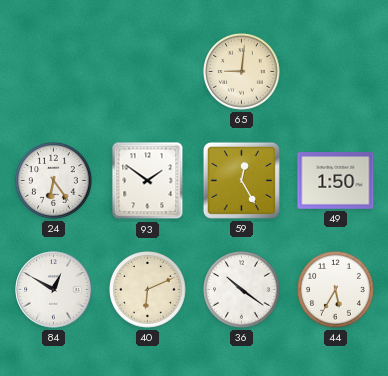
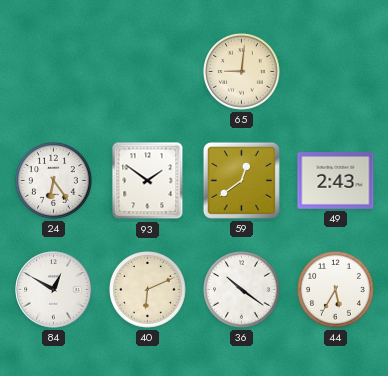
59: 12:25 -> 12:39 (241, 180)
49: 1:50 -> 2:43 (336, 181)
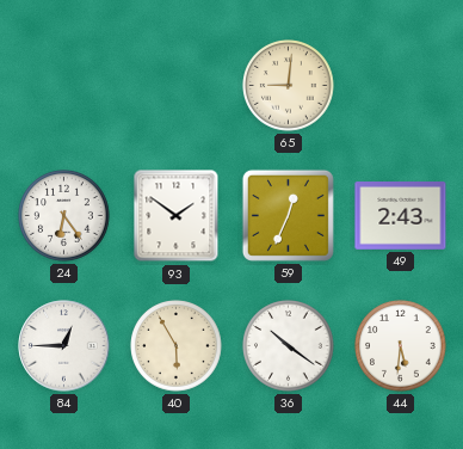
59: 12:39 -> 12:34 (288, 215)
84: 12:50 -> 12:45 (64, 346)
40: 6:11 -> 5:55 (177, 346)
44: 5:35 -> 5:31 (401, 346)
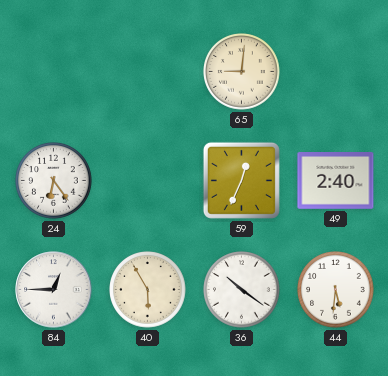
93: 1:51 -> none (177, 216)
49: 2:43 -> 2:40 (336, 181)
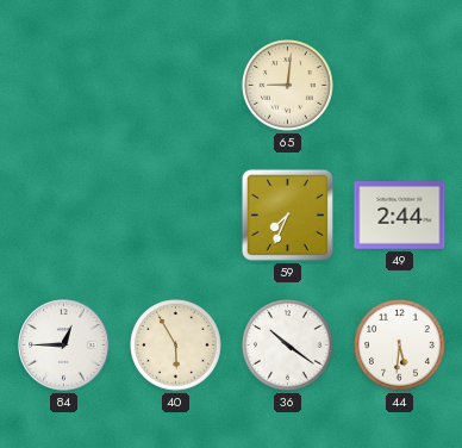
24: 6:24 -> none (54, 181)
59: 12:34 -> 7:34 (287, 214)
49: 2:40 -> 2:44 (400, 216)
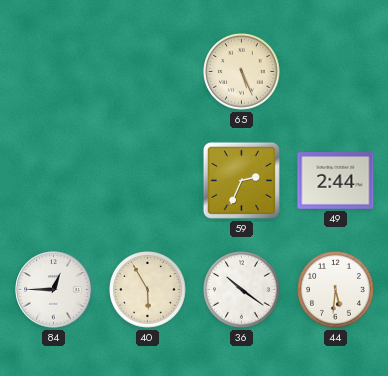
65: 9:01 -> 5:26 (242, 72)
59: 7:34 -> 2:34 (241, 180)
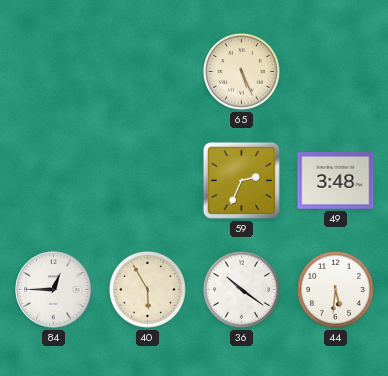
49: 2:44 -> 3:48 (336, 181)
